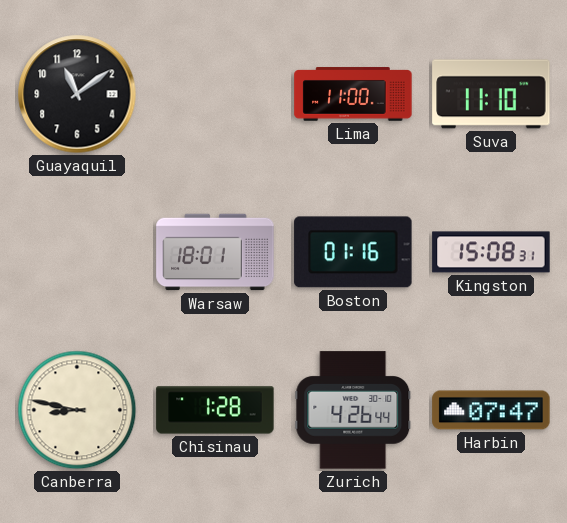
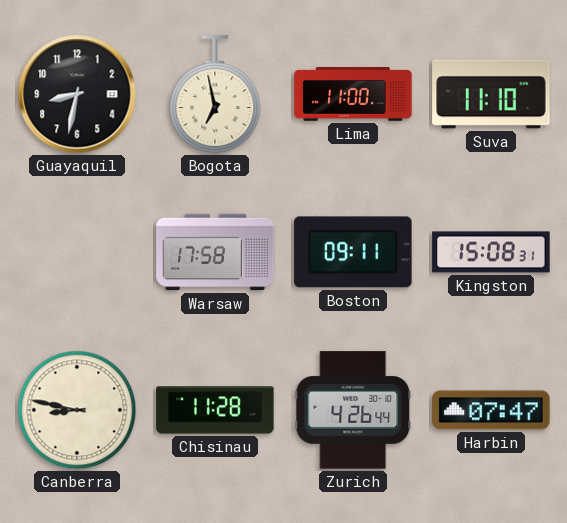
Guayaquil: 11:09 -> 8:32 (77, 94)
Bogota: none -> 6:58 (215, 94)
Warsaw: 18:01 -> 17:58 (215, 252)
Boston: 01:16 -> 09:11 (353, 252)
Chisinau: 1:28 -> 11:28 (215, 410)
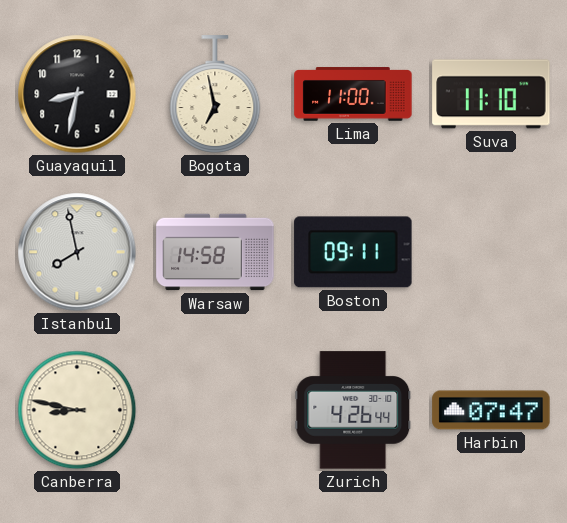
Istanbul: none -> 7:58 (77, 252)
Warsaw: 17:58 -> 14:58 (215, 252)
Kingston: 15:08 -> none (491, 252)
Chisinau: 11:28 -> none (215, 410)
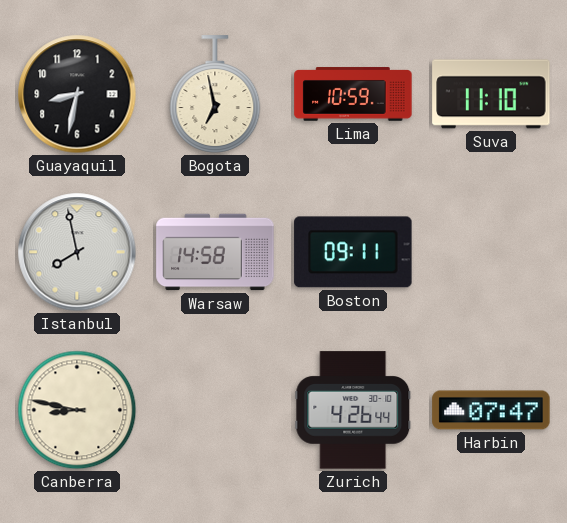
Lima: 11:00 -> 10:59 (353, 94)
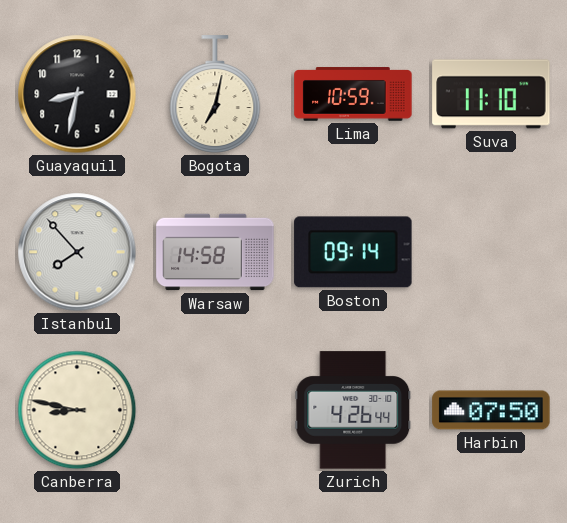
Bogota: 6:58 -> 7:02 (215, 94)
Istanbul: 7:58 -> 7:53 (77, 252)
Boston: 09:11 -> 09:14 (353, 252)
Harbin: 07:47 -> 07:50 (491, 410)
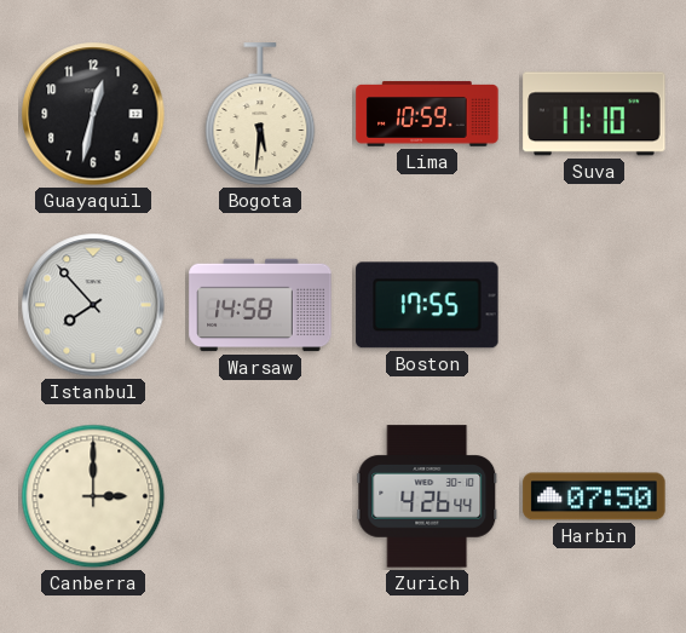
Guayaquil: 8:32 -> 12:32 (93, 114)
Bogota: 7:02 -> 5:31 (260, 114)
Boston: 09:14 -> 17:55 (427, 305)
Canberra: 8:47 -> 3:00 (93, 496)
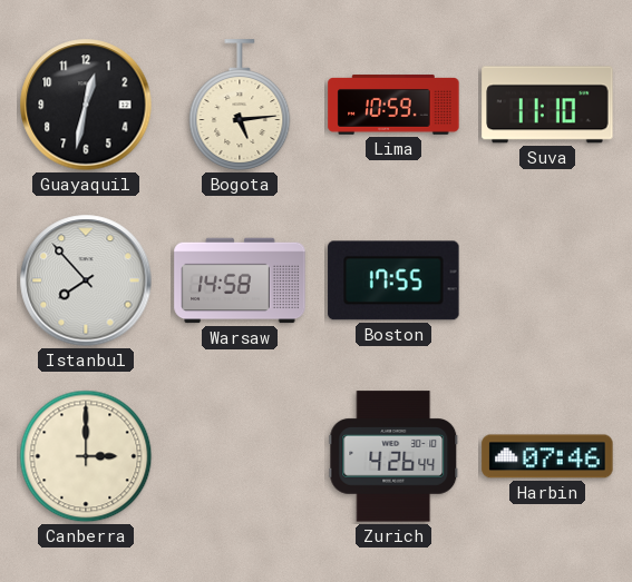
Bogota: 5:31 -> 5:14 (240, 105)
Harbin: 07:50 -> 07:46 (547, 456)
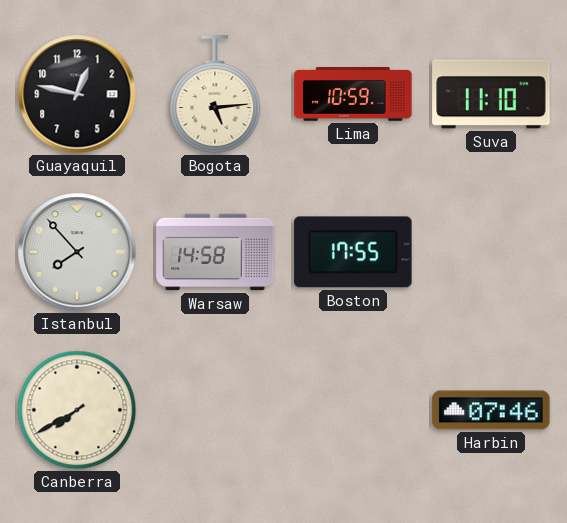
Guayaquil: 12:32 -> 12:47 (77, 94)
Canberra: 3:00 -> 7:40 (77, 410)
Zurich: 4:26 -> none (393, 456)
